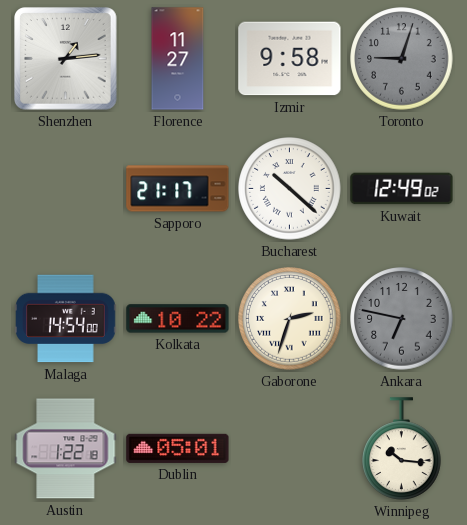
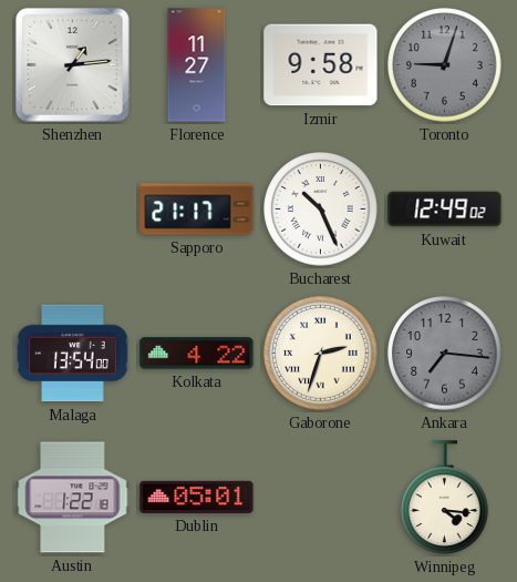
Bucharest: 10:22 -> 10:26 (321, 210)
Malaga: 14:54 -> 13:54 (73, 354)
Kolkata: 10:22 -> 4:22 (197, 354)
Ankara: 6:47 -> 7:16 (445, 354)
Winnipeg: 10:16 -> 4:16 (445, 498)
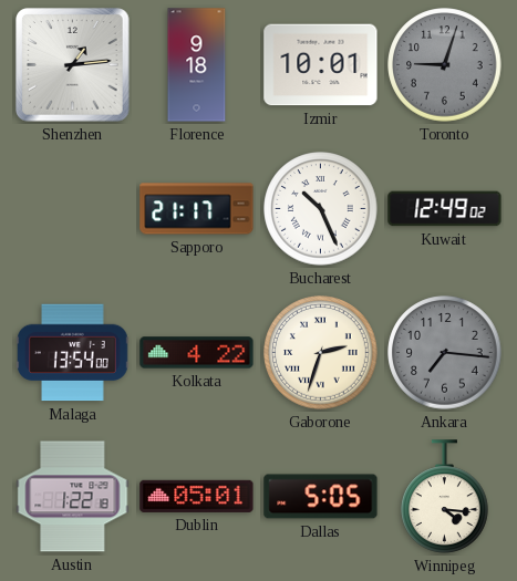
Florence: 11:27 -> 9:18 (197, 65)
Izmir: 9:58 -> 10:01 (321, 65)
Dallas: none -> 5:05 (321, 497)
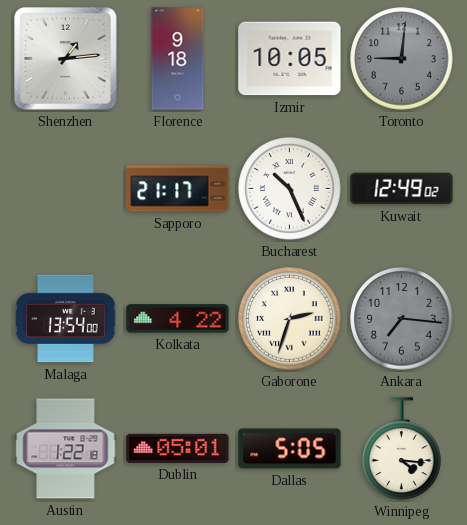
Izmir: 10:01 -> 10:05 (290, 59)
Toronto: 9:03 -> 9:01 (402, 59)
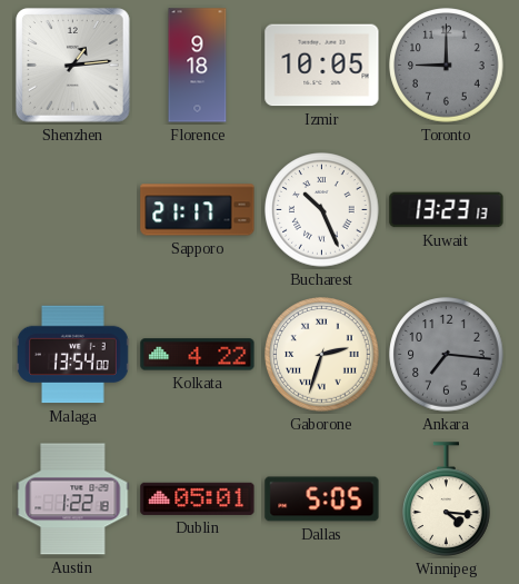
Toronto: 9:01 -> 9:00 (447, 66)
Kuwait: 12:49 -> 13:23 (447, 210)
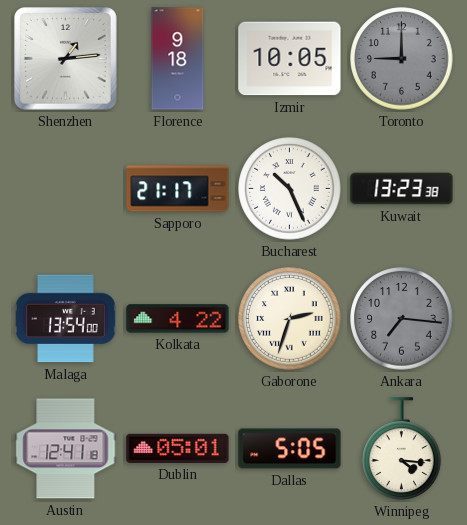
Kuwait: 13:23:13 -> 13:23:38 (402, 189)
Austin: 1:22 -> 12:41 (66, 449)
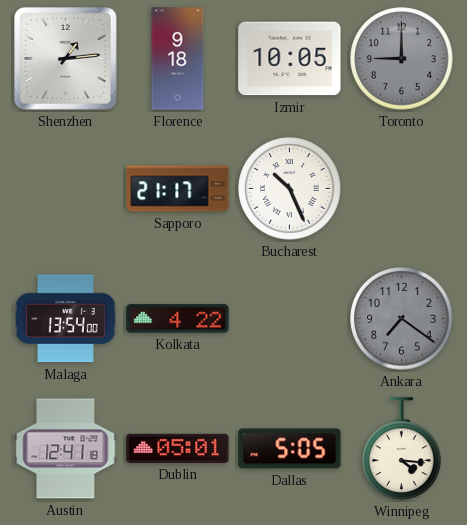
Kuwait: 13:23 -> none (402, 189)
Gaborone: 2:33 -> none (290, 319)
Ankara: 7:16 -> 7:21 (402, 319)
